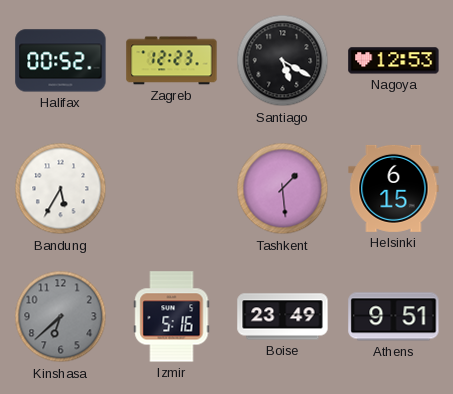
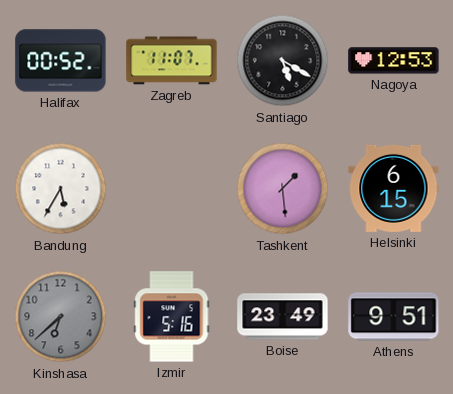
Zagreb: 12:23 -> 11:07 (172, 61)
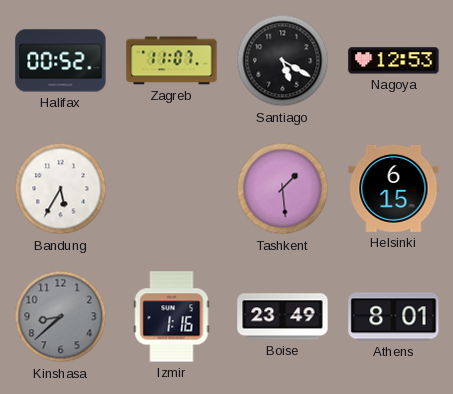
Kinshasa: 6:38 -> 8:38 (61, 317)
Izmir: 5:16 -> 1:16 (172, 317)
Athens: 9:51 -> 8:01 (394, 317)
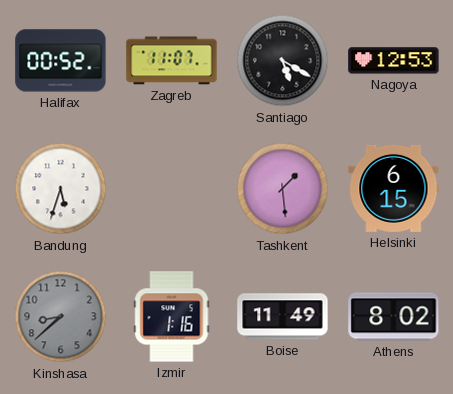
Bandung: 5:35 -> 5:33 (61, 189)
Boise: 23:49 -> 11:49 (283, 317)
Athens: 8:01 -> 8:02 (394, 317)
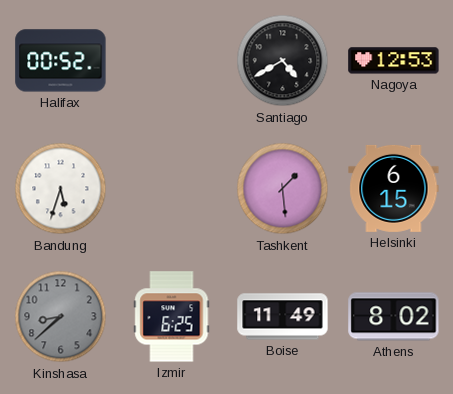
Zagreb: 11:07 -> none (172, 61)
Santiago: 5:20 -> 4:40 (283, 61)
Izmir: 1:16 -> 6:25 (172, 317)
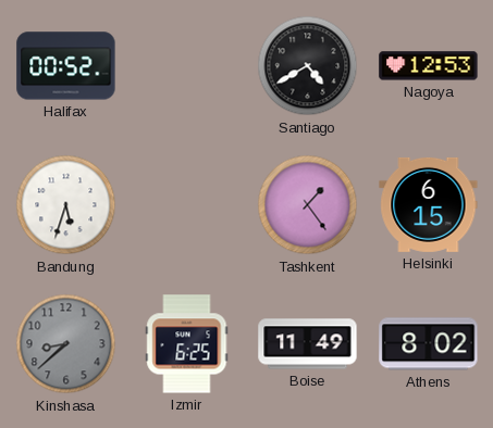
Tashkent: 1:29 -> 1:24 (308, 205)
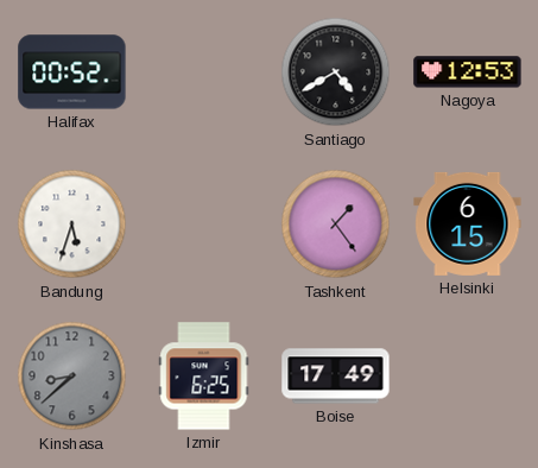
Boise: 11:49 -> 17:49 (336, 377)
Athens: 8:02 -> none (429, 344)
